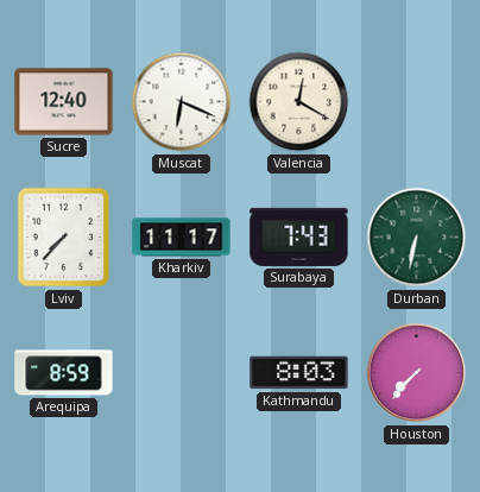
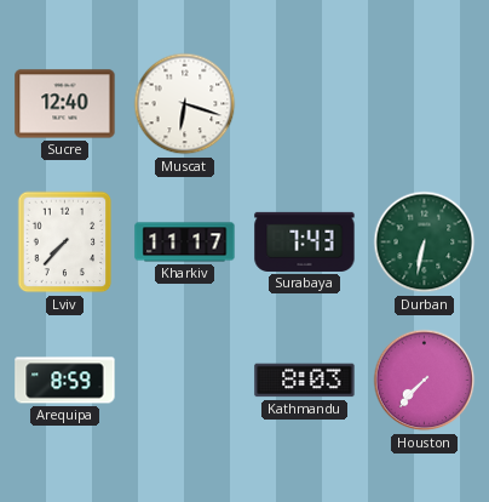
Muscat: 6:19 -> 6:18 (185, 104)
Valencia: 12:20 -> none (299, 102)
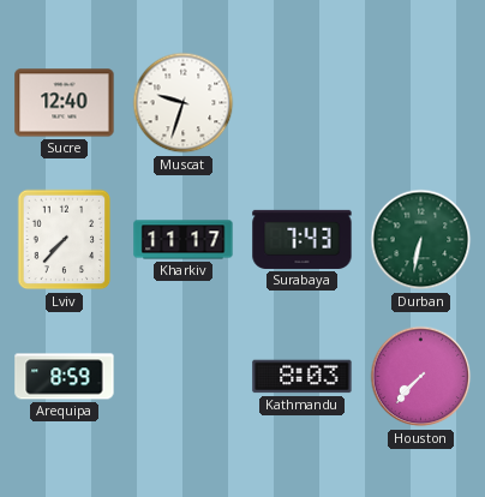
Muscat: 6:18 -> 9:33 (184, 103)
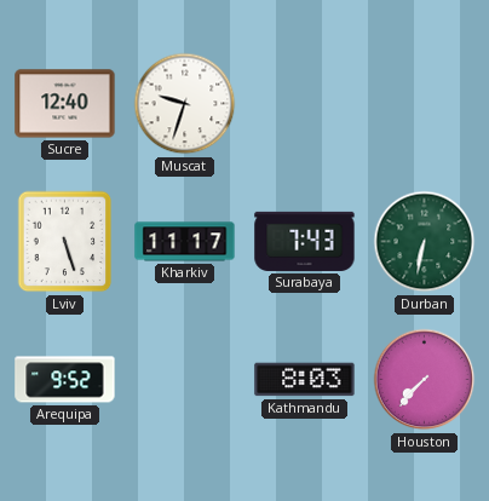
Lviv: 7:37 -> 5:27 (65, 242)
Arequipa: 8:59 -> 9:52 (65, 380)
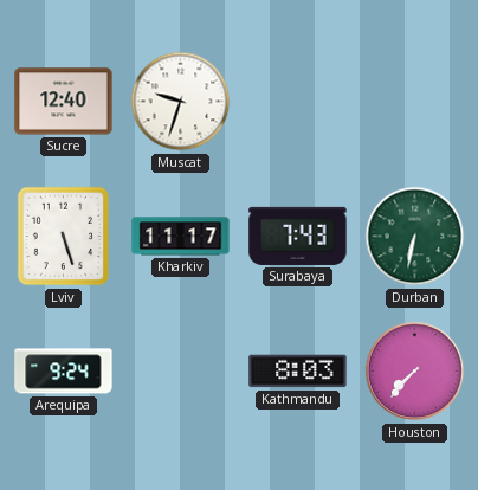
Arequipa: 9:52 -> 9:24 (64, 372)
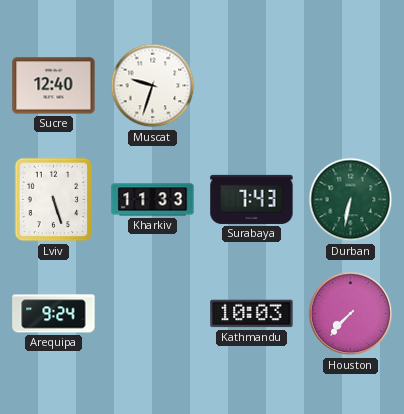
Kharkiv: 11:17 -> 11:33 (153, 200)
Kathmandu: 8:03 -> 10:03 (252, 314)
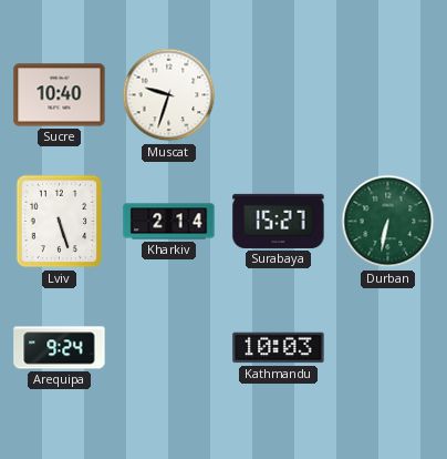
Sucre: 12:40 -> 10:40 (60, 95)
Kharkiv: 11:33 -> 2:14 (169, 222)
Surabaya: 7:43 -> 15:27 (279, 221)
Houston: 7:37 -> none (351, 314)
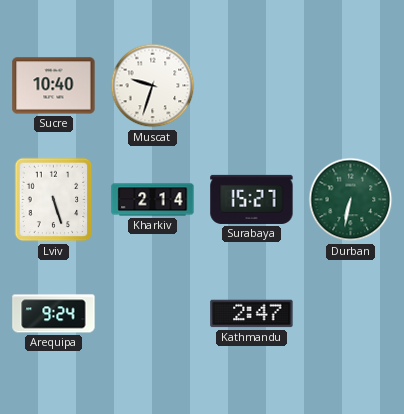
Kathmandu: 10:03 -> 2:47 (252, 314)
